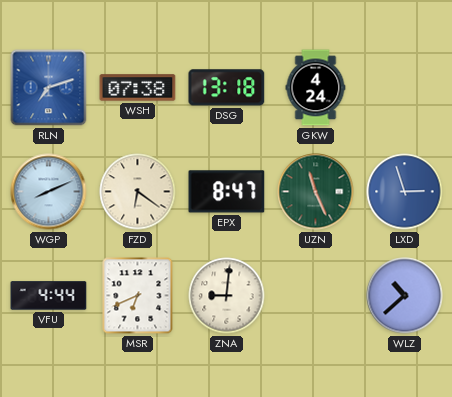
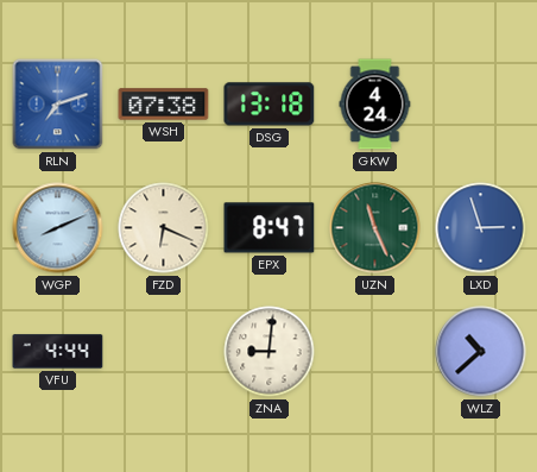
FZD: 6:21 -> 6:19 (164, 228)
MSR: 6:41 -> none (138, 296)
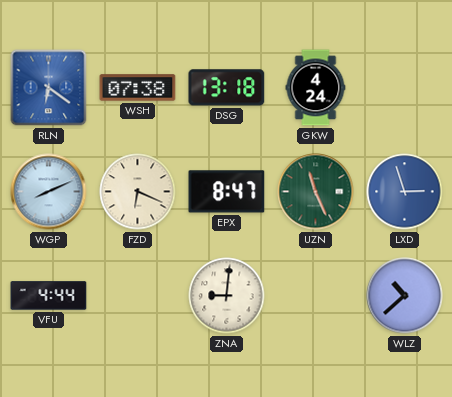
RLN: 7:12 -> 6:21 (49, 88)
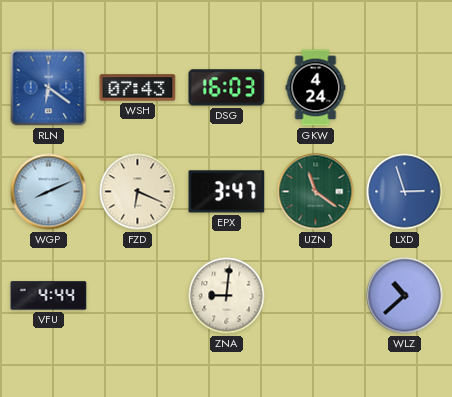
WSH: 07:38 -> 07:43 (138, 88)
DSG: 13:18 -> 16:03 (227, 88)
EPX: 8:47 -> 3:47 (227, 192)
UZN: 11:26 -> 11:21 (316, 192)
